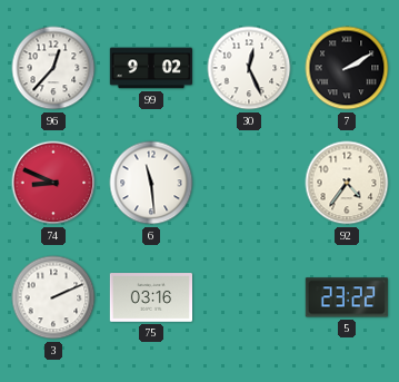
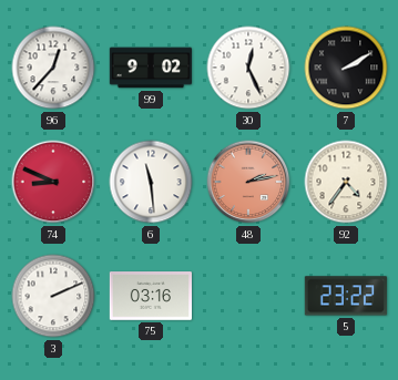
48: none -> 2:13 (248, 182)
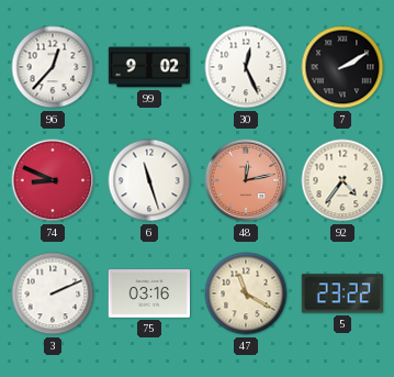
6: 11:29 -> 11:27 (149, 180)
48: 2:13 -> 12:13 (246, 180)
47: none -> 11:20 (246, 293)
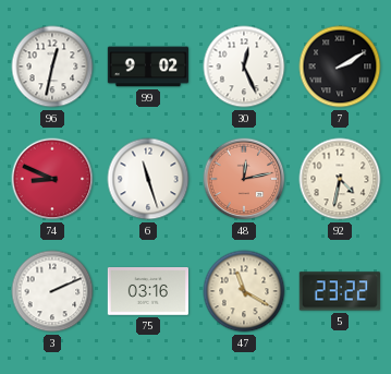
96: 12:37 -> 12:32 (52, 67)
92: 4:36 -> 4:32 (340, 179)
